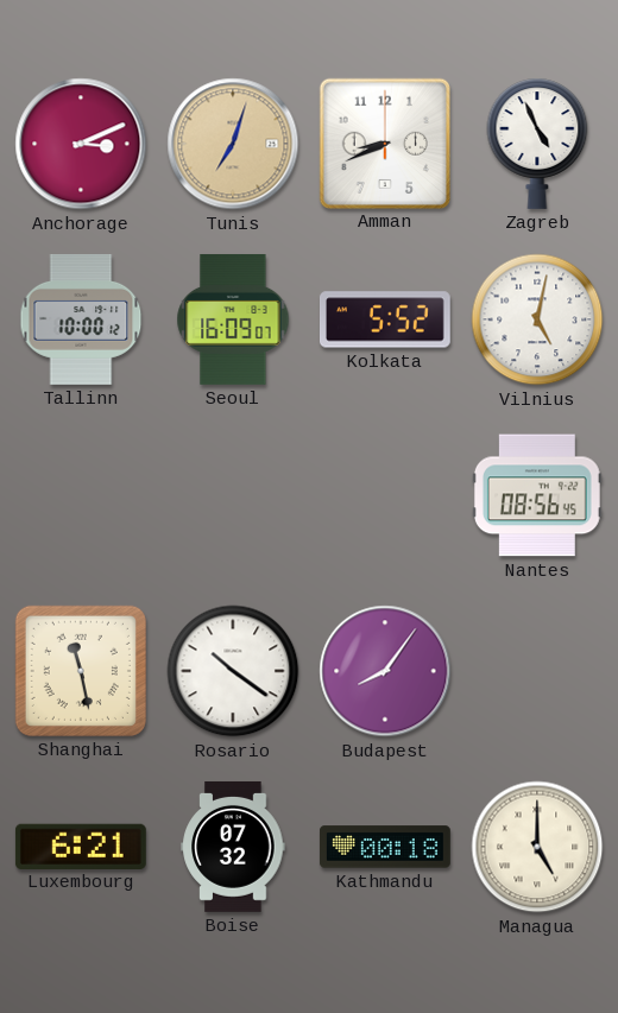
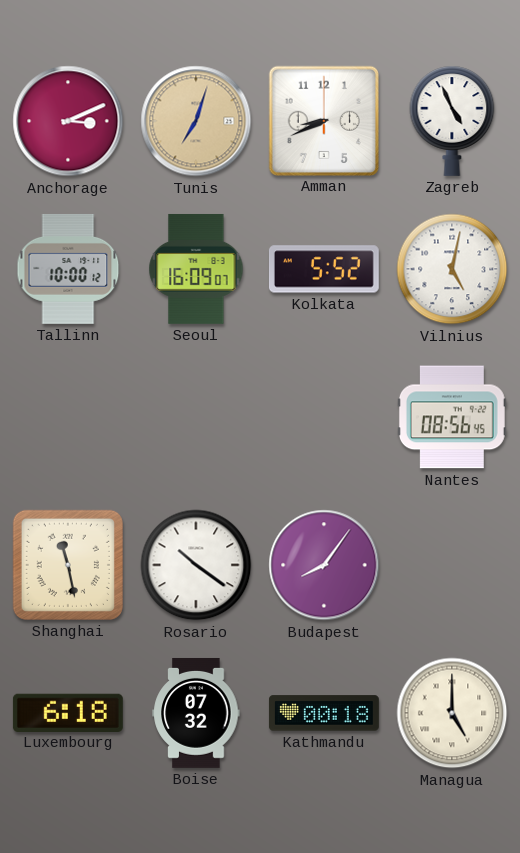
Luxembourg: 6:21 -> 6:18 (68, 712)
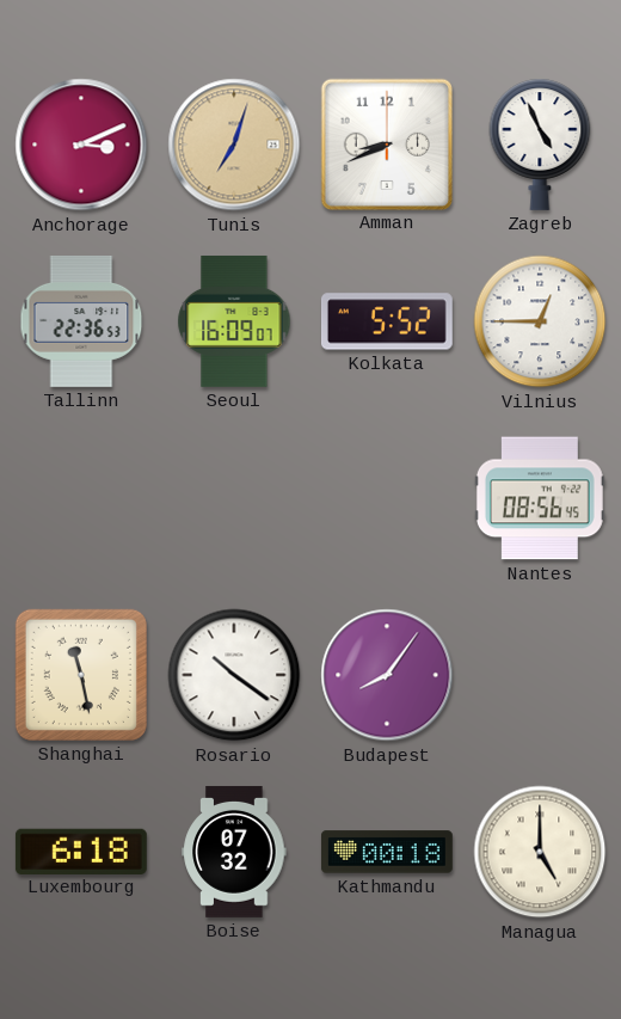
Tallinn: 10:00 -> 22:36 (81, 321)
Vilnius: 5:02 -> 12:45 (540, 321)
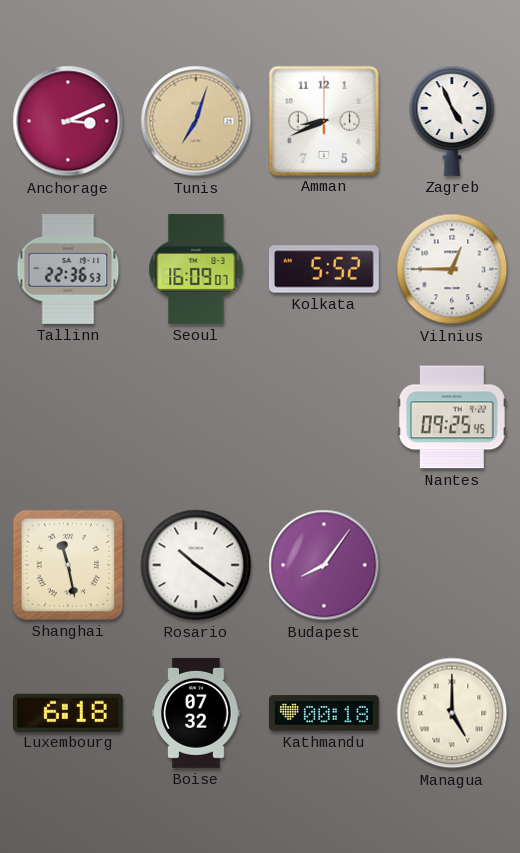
Nantes: 08:56 -> 09:25 (452, 417)
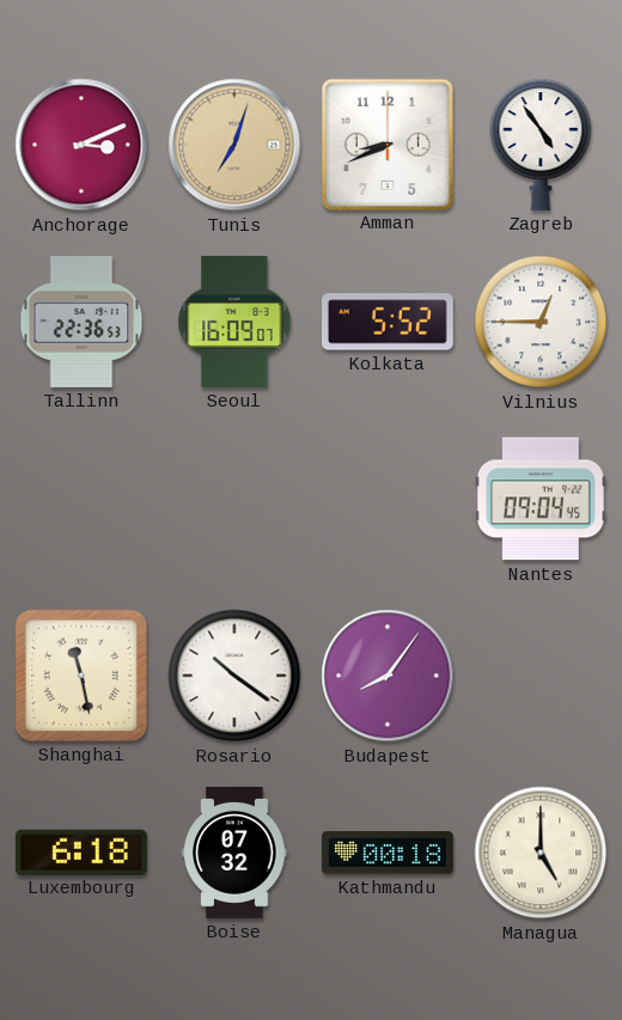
Zagreb: 4:56 -> 4:54 (541, 145)
Nantes: 09:25 -> 09:04 (541, 499)
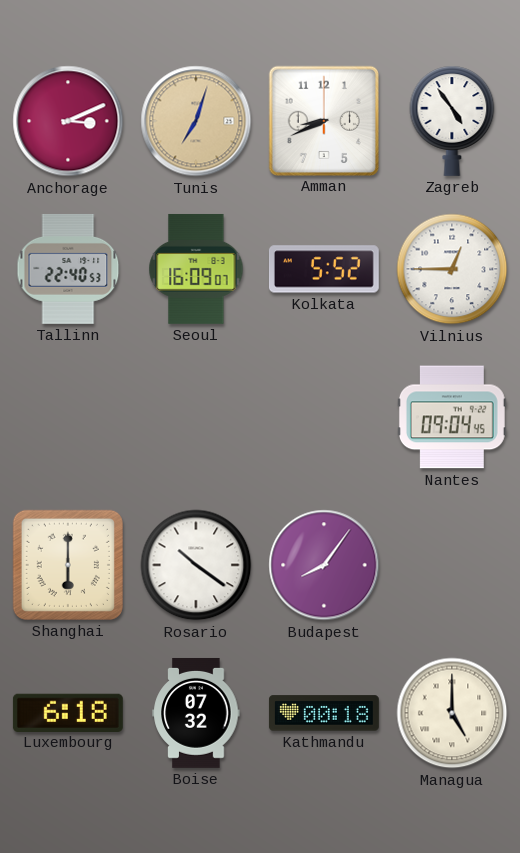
Tallinn: 22:36 -> 22:40 (68, 269)
Shanghai: 11:28 -> 6:00 (68, 565)
